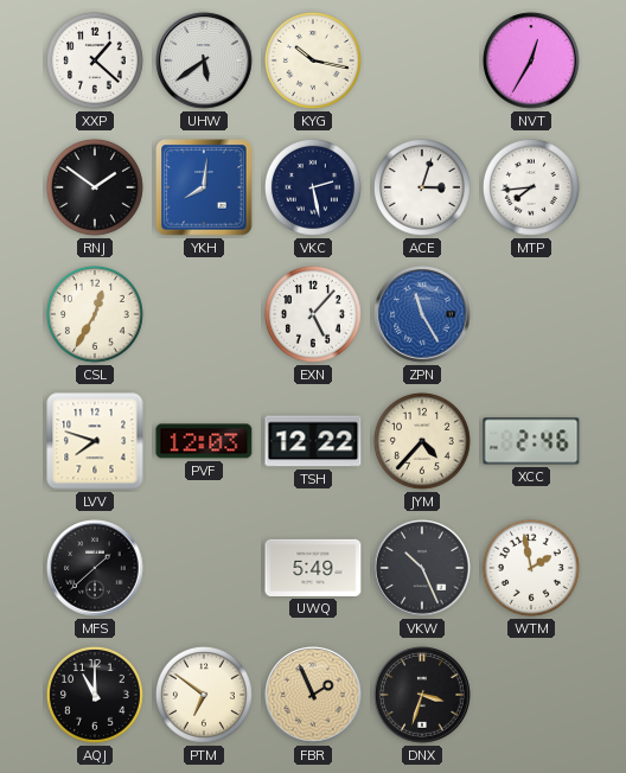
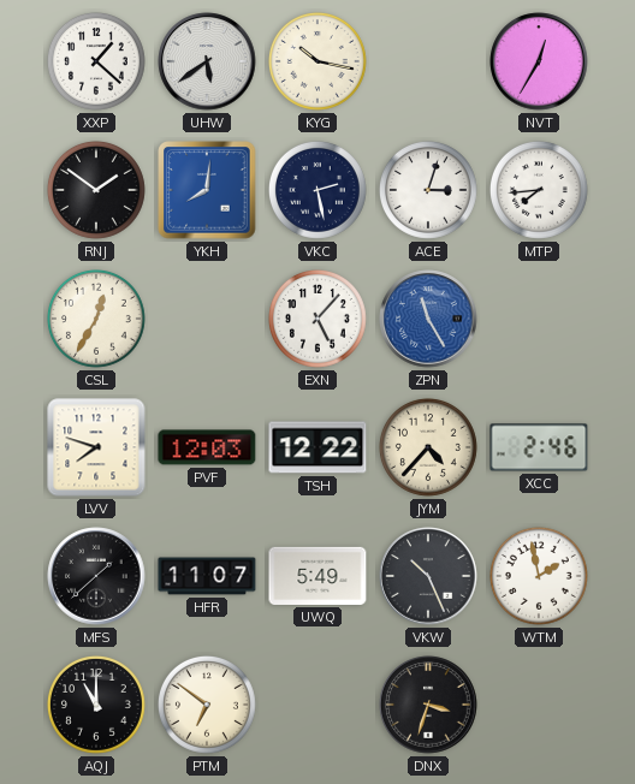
HFR: none -> 11:07 (207, 576)
FBR: 1:56 -> none (313, 695)
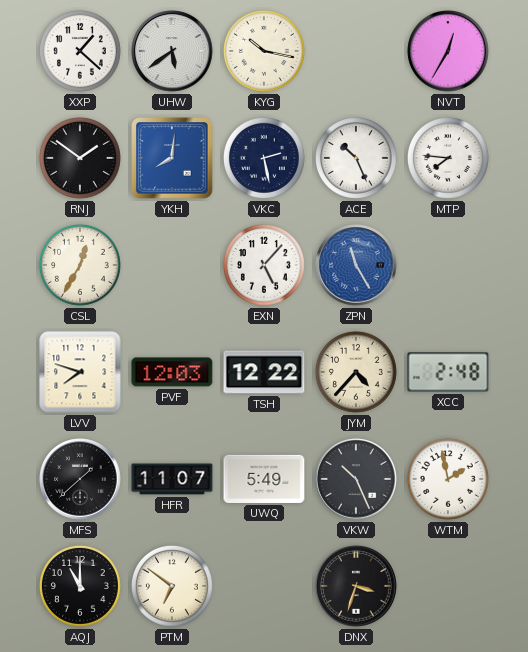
ACE: 3:03 -> 10:26 (356, 158)
MTP: 7:44 -> 7:46 (448, 158)
XCC: 2:46 -> 2:48 (448, 372)
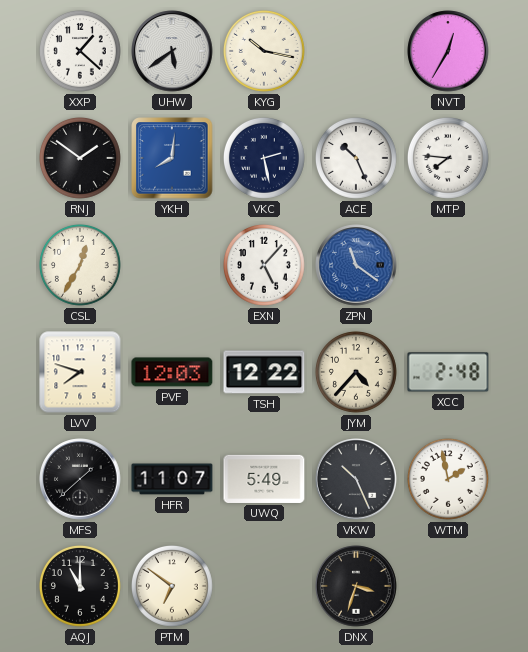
ZPN: 11:25 -> 11:21 (356, 265)
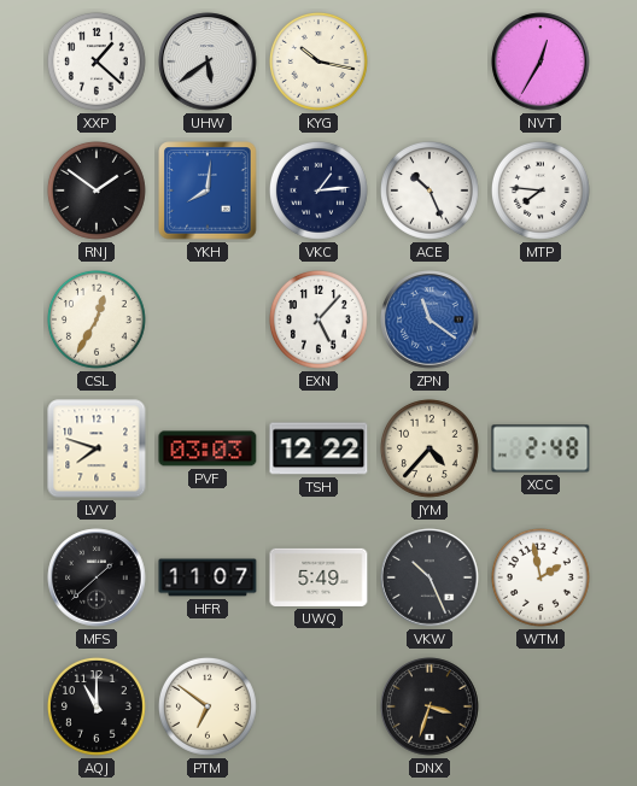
VKC: 2:28 -> 1:14 (318, 190)
PVF: 12:03 -> 03:03 (208, 448)
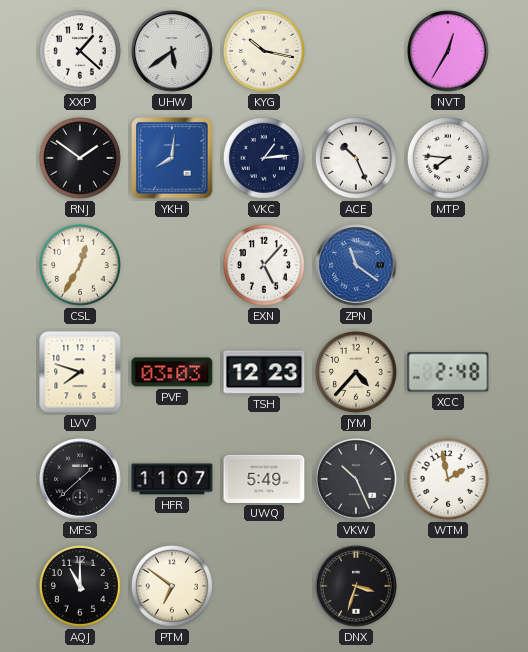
TSH: 12:22 -> 12:23 (264, 372)
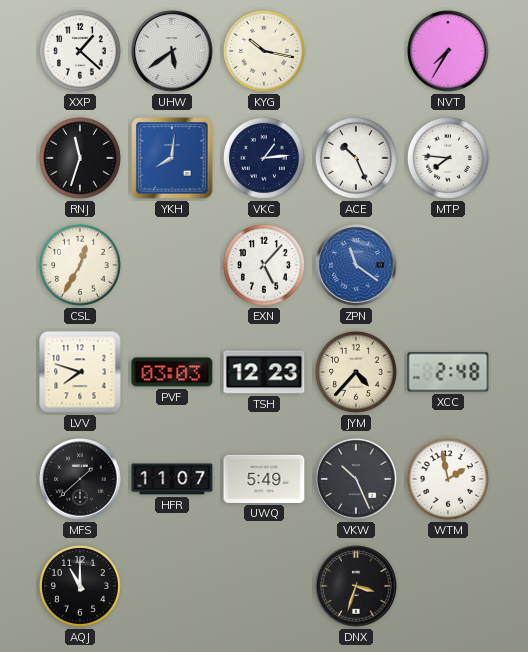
NVT: 12:35 -> 7:35 (448, 51)
RNJ: 1:51 -> 11:33 (80, 158)
PTM: 6:51 -> none (172, 586)
